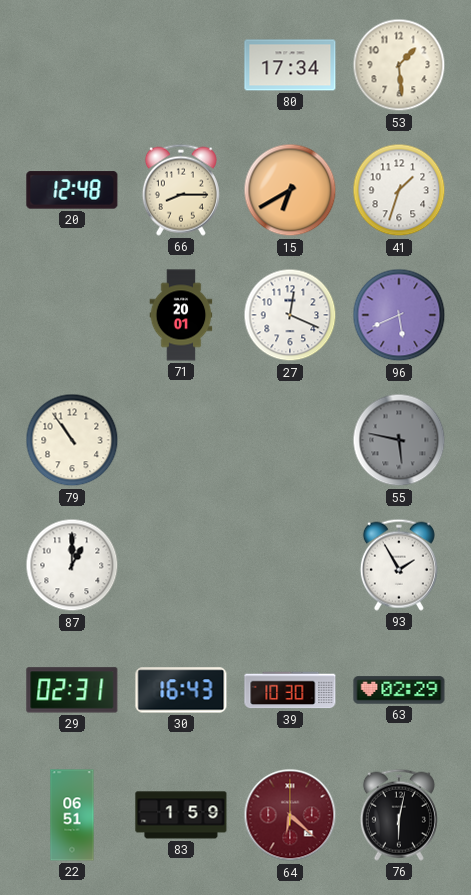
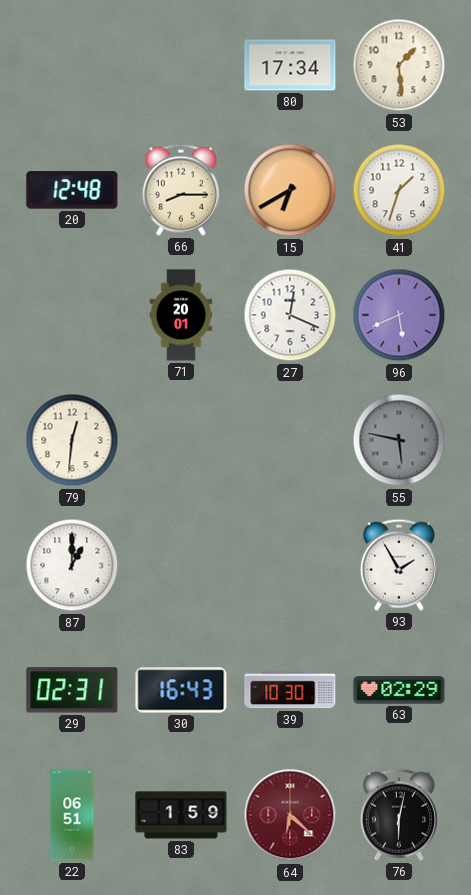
79: 10:54 -> 12:31 (72, 440)
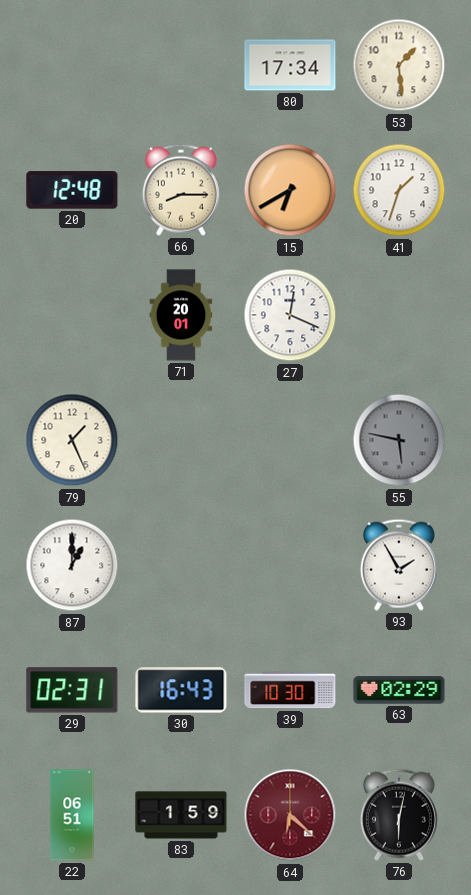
96: 5:41 -> none (399, 315)
79: 12:31 -> 1:26 (72, 440)
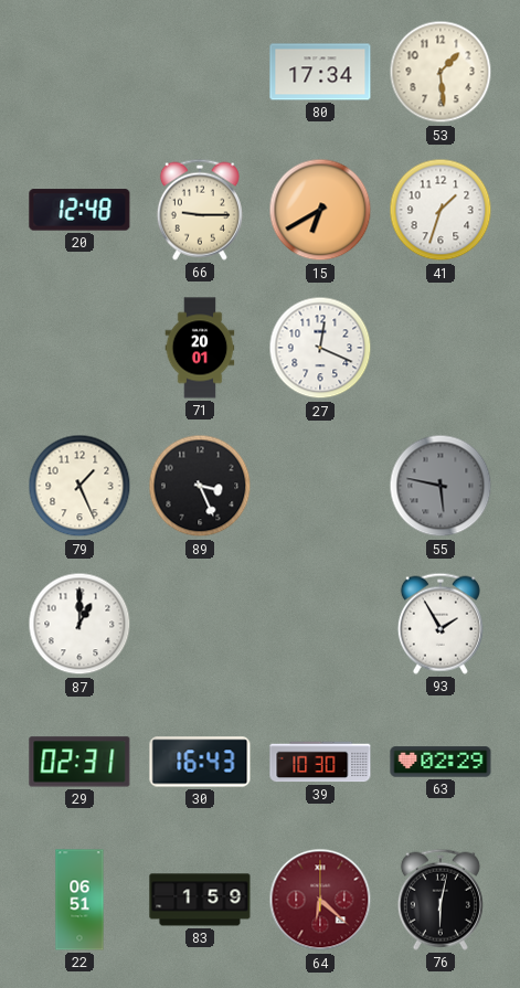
66: 8:15 -> 9:15 (200, 210)
89: none -> 3:26 (200, 486)
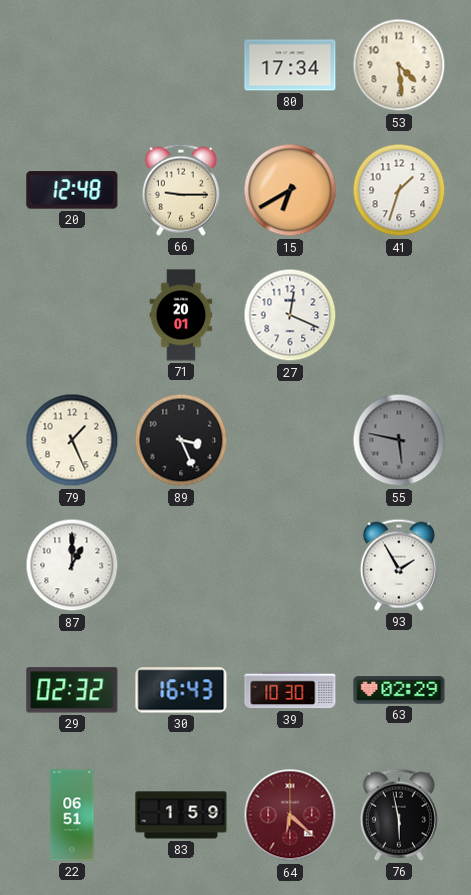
53: 1:29 -> 4:29 (399, 65)
29: 02:31 -> 02:32 (72, 690)
76: 6:02 -> 5:58 (399, 815)
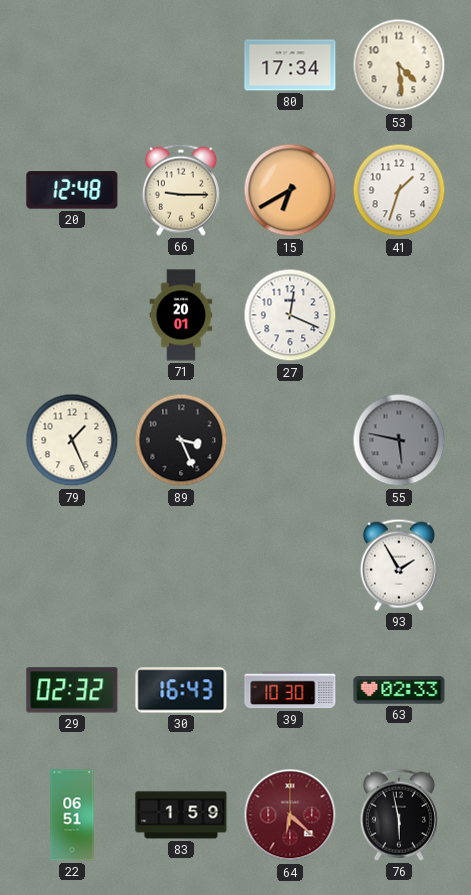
87: 1:00 -> none (72, 565)
63: 02:29 -> 02:33 (399, 690)
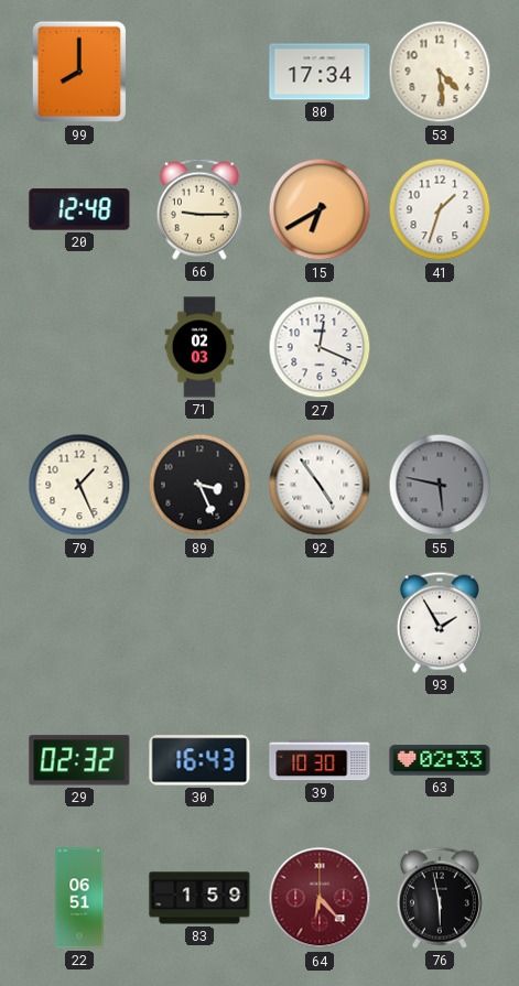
99: none -> 8:00 (78, 72)
71: 20:01 -> 02:03 (199, 347)
92: none -> 4:54 (320, 485)
64: 6:22 -> 6:23 (320, 898)
